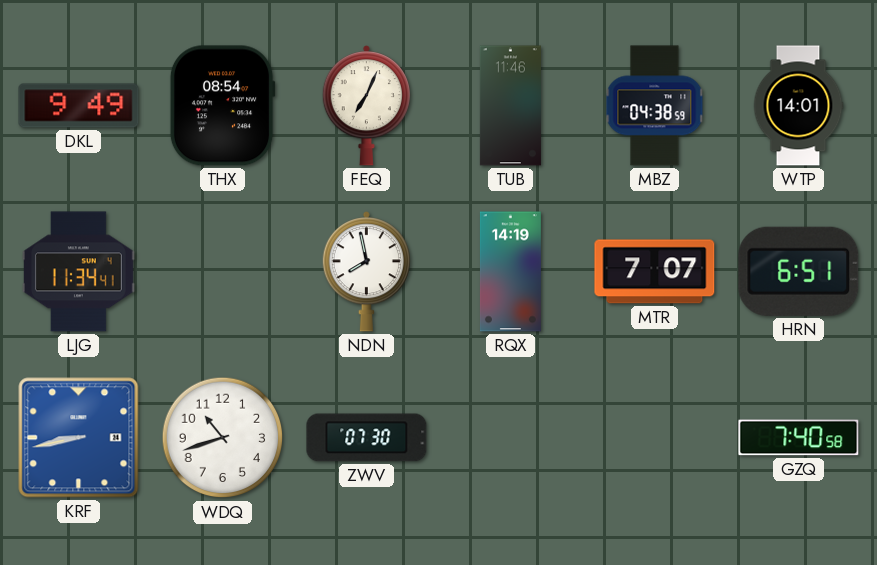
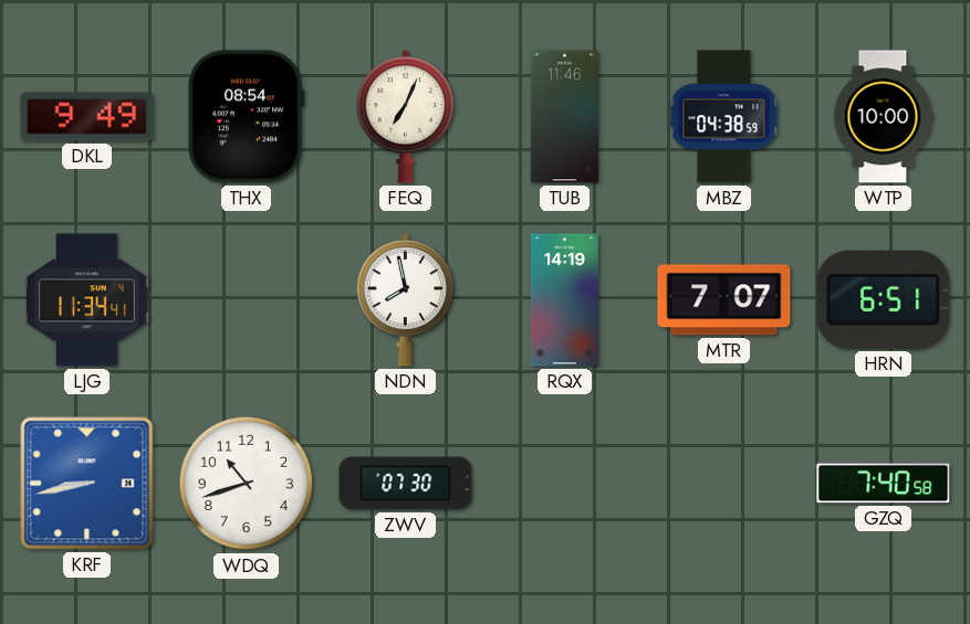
WTP: 14:01 -> 10:00 (883, 117)
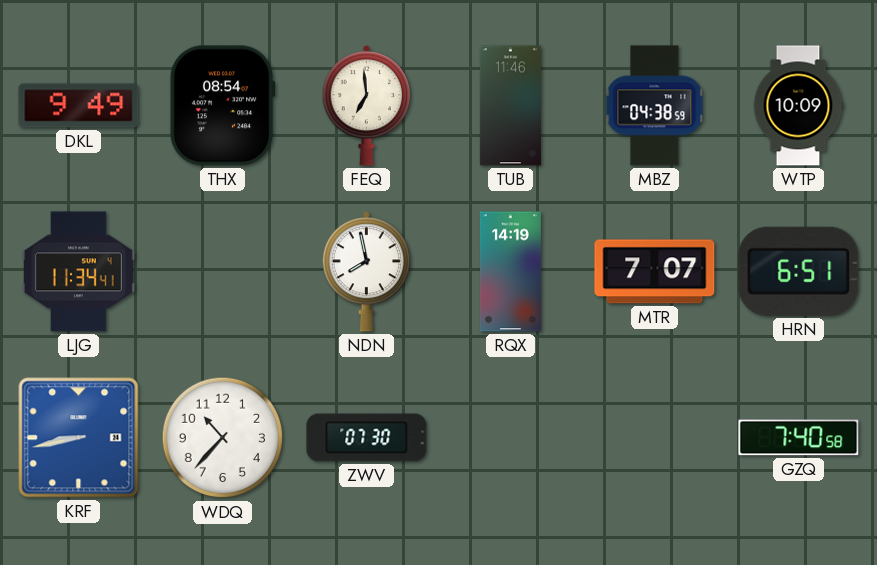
FEQ: 7:04 -> 6:59 (366, 106)
WTP: 10:00 -> 10:09 (798, 106)
WDQ: 10:42 -> 10:37 (223, 438)
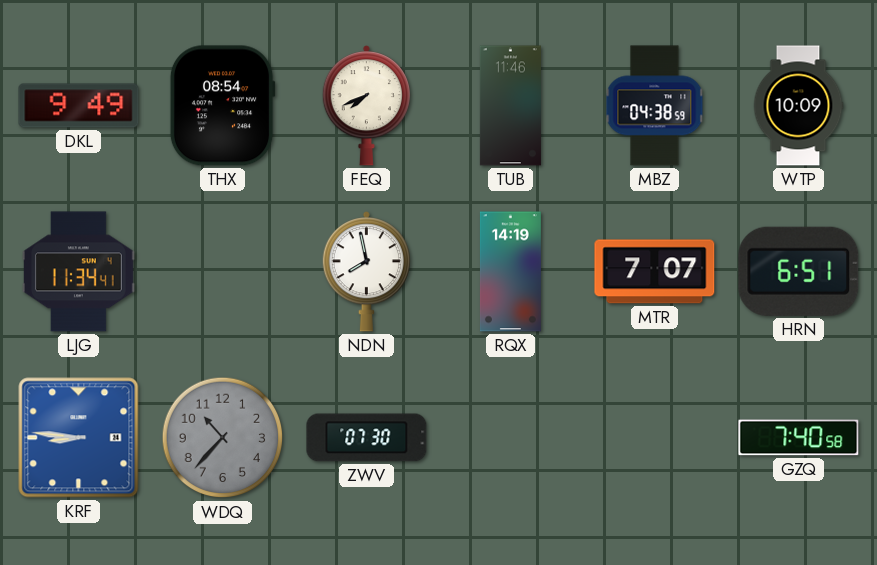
FEQ: 6:59 -> 7:41 (366, 106)
KRF: 8:43 -> 8:46 (79, 438)
WDQ dial: white -> grey (223, 438)
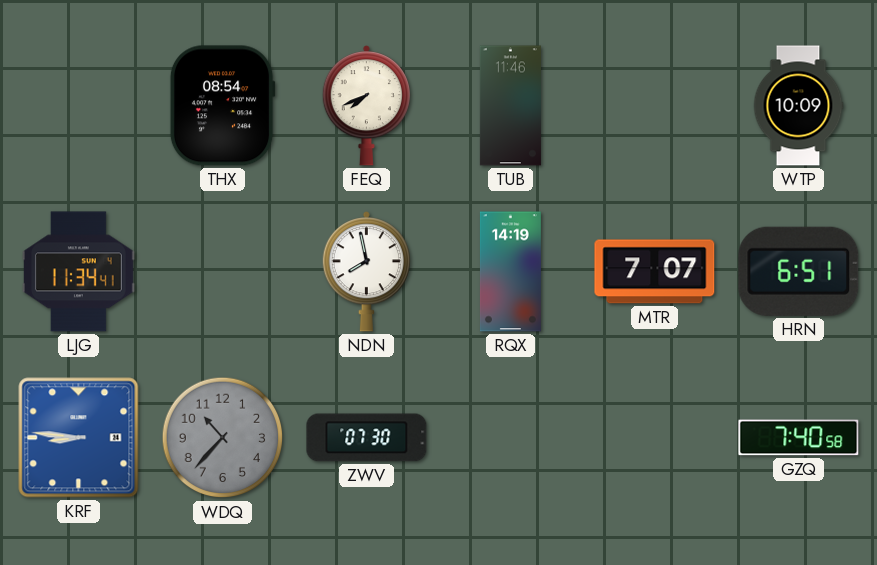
DKL: 9:49 -> none (79, 106)
MBZ: 04:38 -> none (655, 106)
